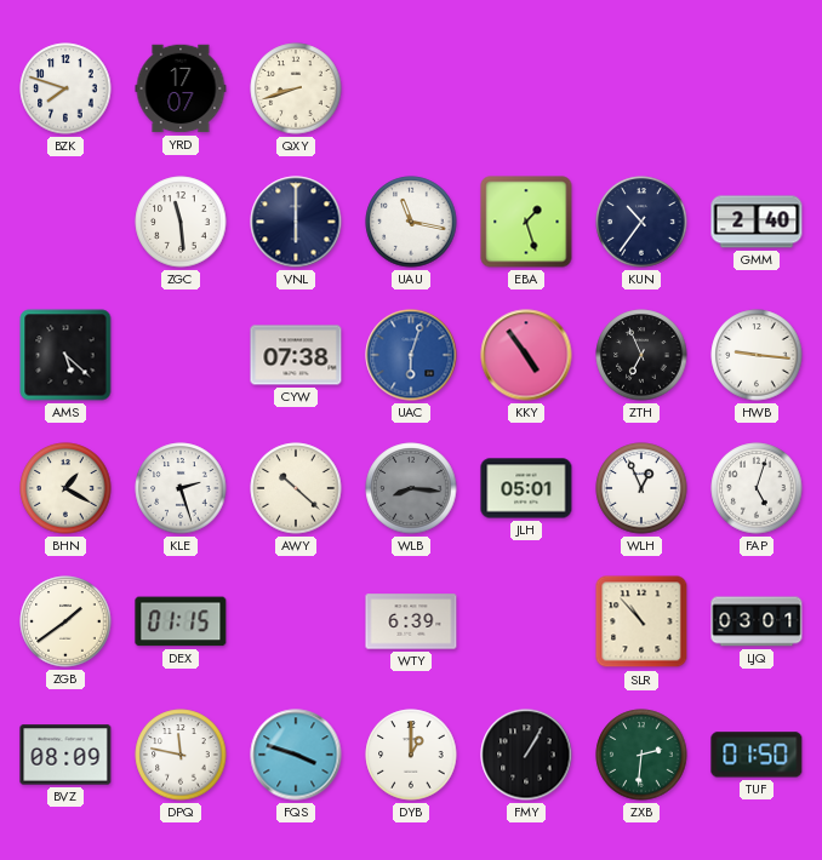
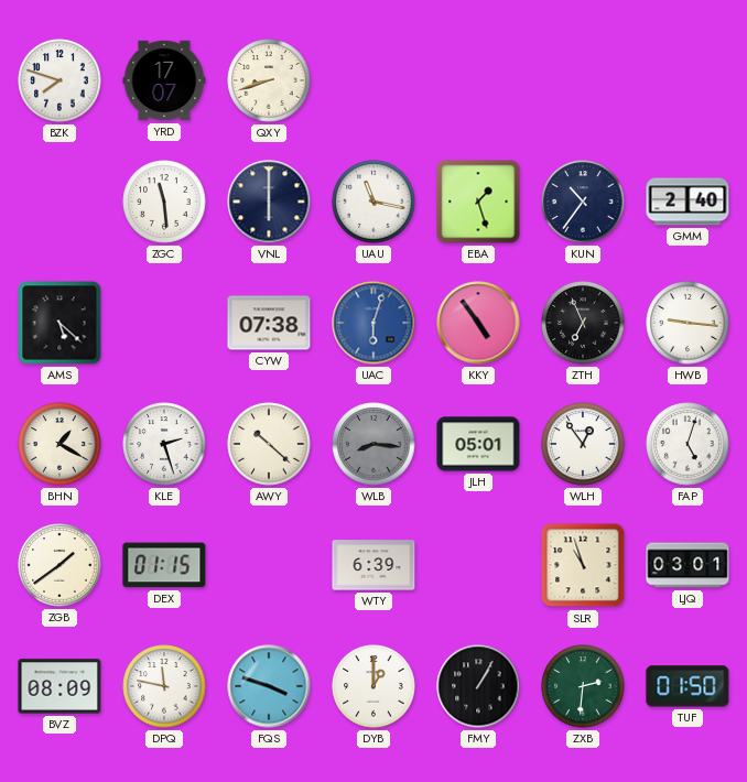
WLH: 12:56 -> 12:54 (583, 444)
SLR: 10:53 -> 10:57 (583, 565)
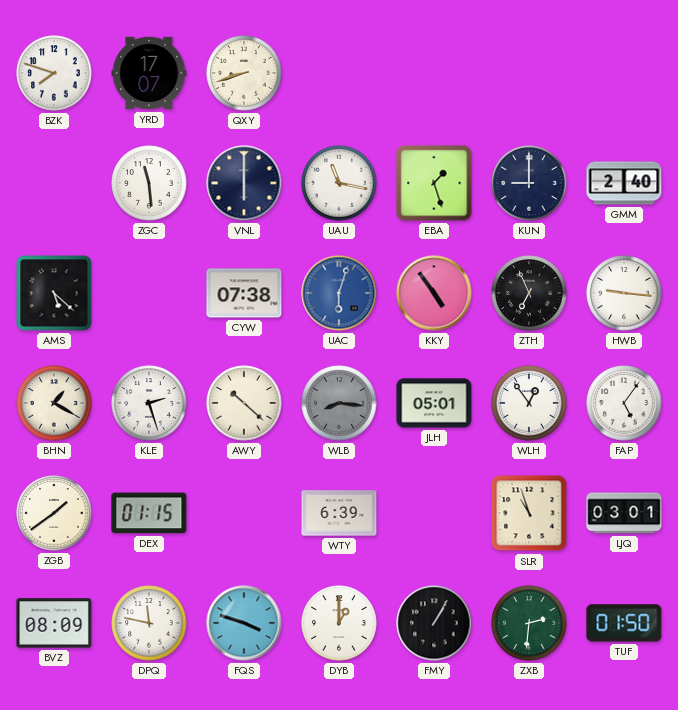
KUN: 10:36 -> 9:00 (529, 183)
FAP: 5:03 -> 5:06 (624, 403)
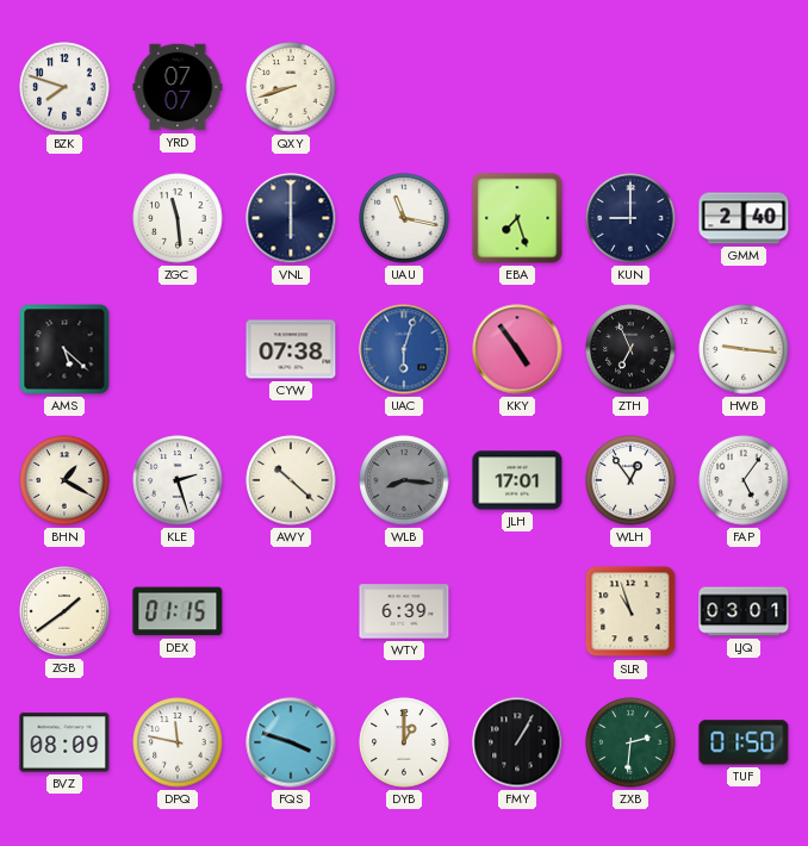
YRD: 17:07 -> 07:07 (178, 87)
EBA: 1:27 -> 7:27 (517, 218)
JLH: 05:01 -> 17:01 (517, 480)
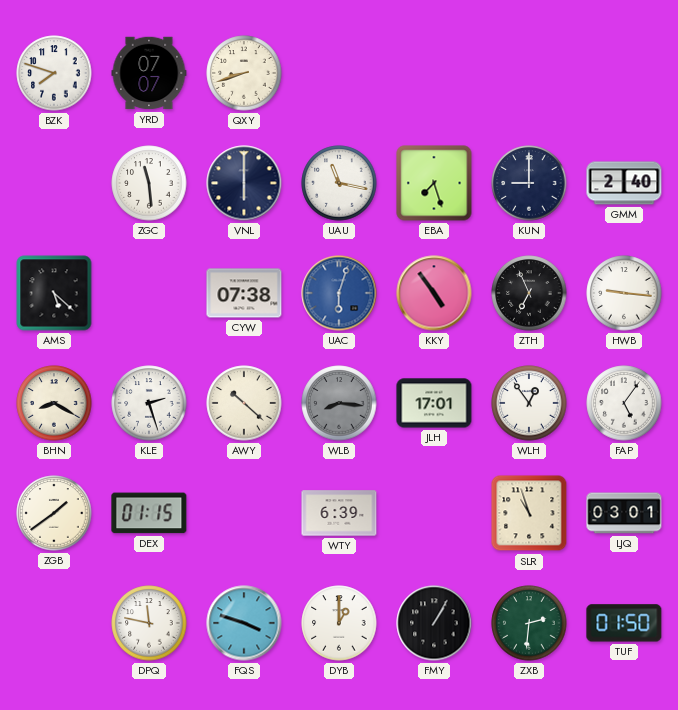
BHN: 1:20 -> 8:20 (54, 403)
BVZ: 08:09 -> none (64, 742)
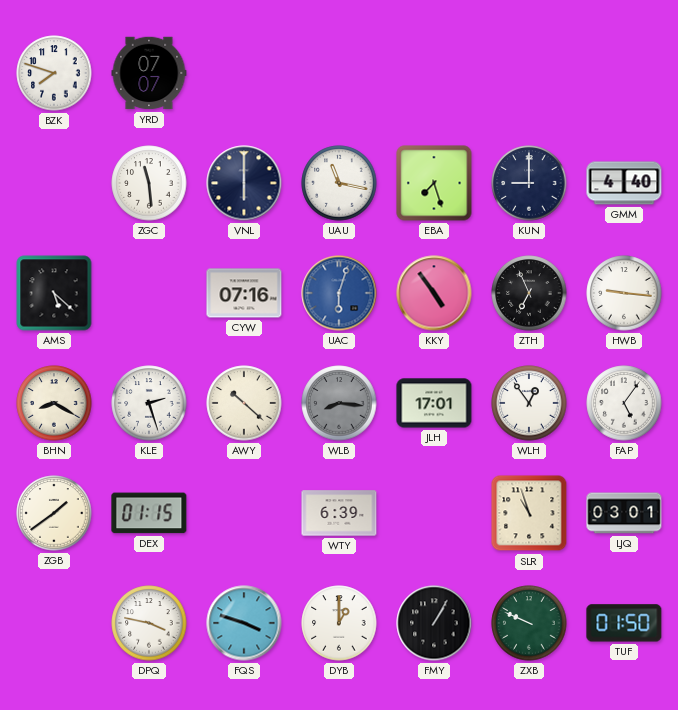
QXY: 8:42 -> none (244, 73)
GMM: 2:40 -> 4:40 (624, 183)
CYW: 07:38 -> 07:16 (244, 293)
DPQ: 11:47 -> 3:47 (149, 623)
ZXB: 2:31 -> 9:49 (529, 623)
